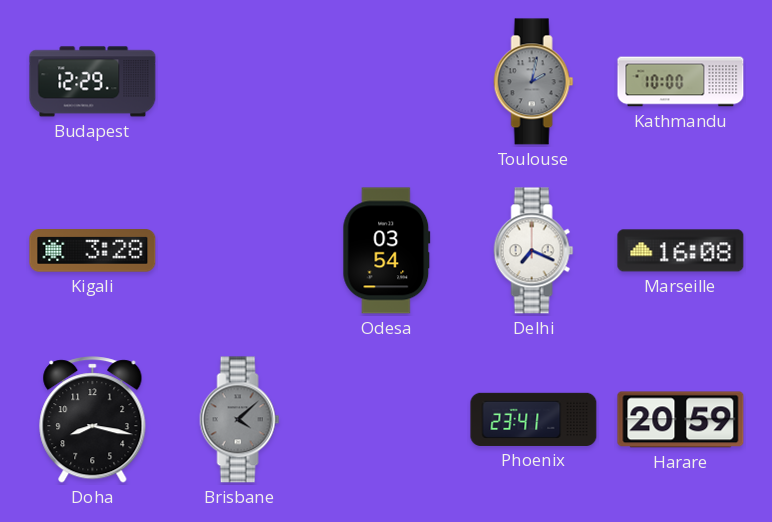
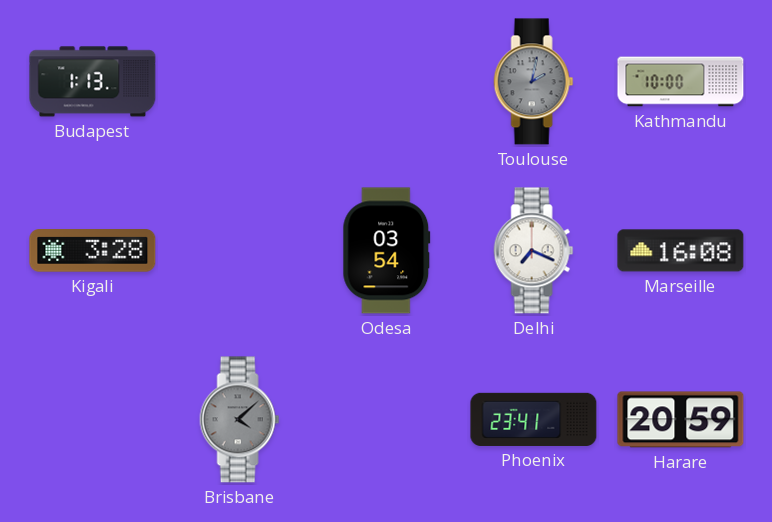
Budapest: 12:29 -> 1:13 (93, 82)
Doha: 8:17 -> none (93, 420)
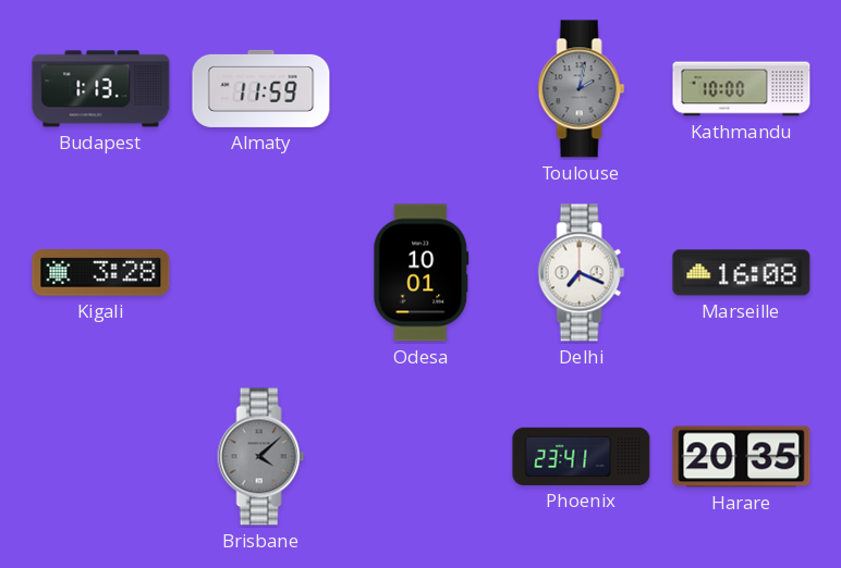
Almaty: none -> 11:59 (261, 88)
Odesa: 03:54 -> 10:01 (422, 273)
Harare: 20:59 -> 20:35 (742, 457)
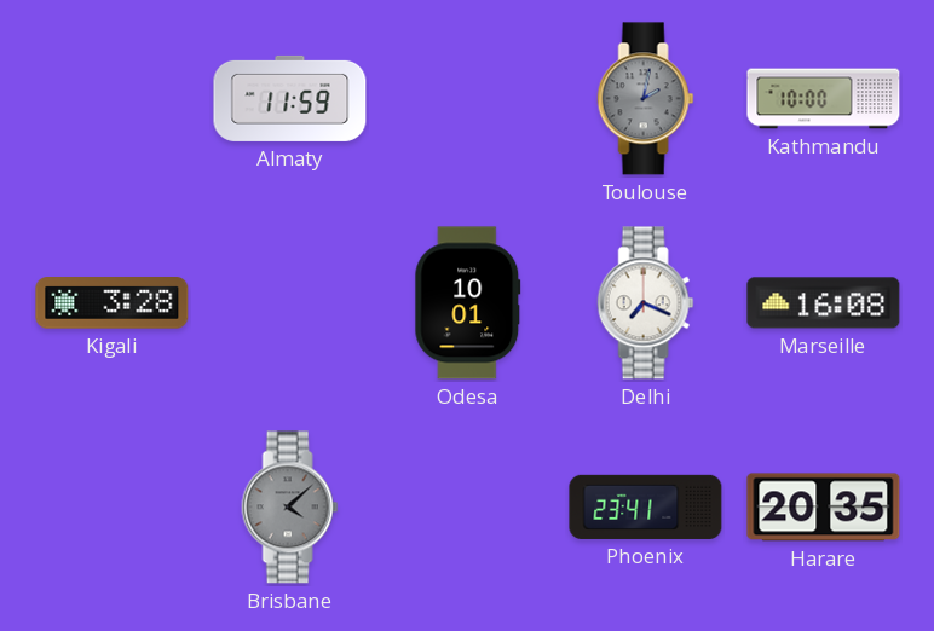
Budapest: 1:13 -> none (101, 89)
